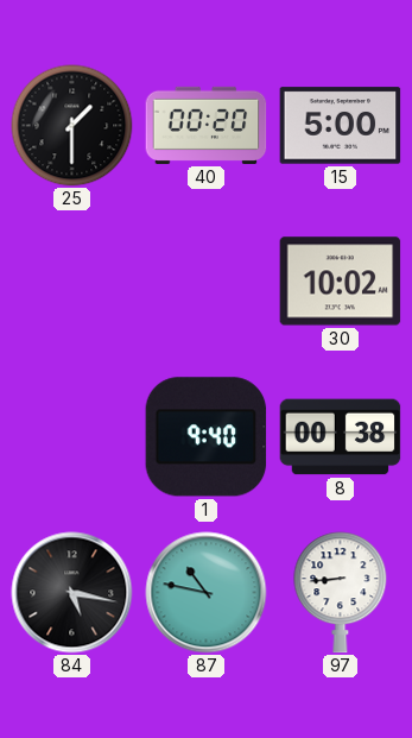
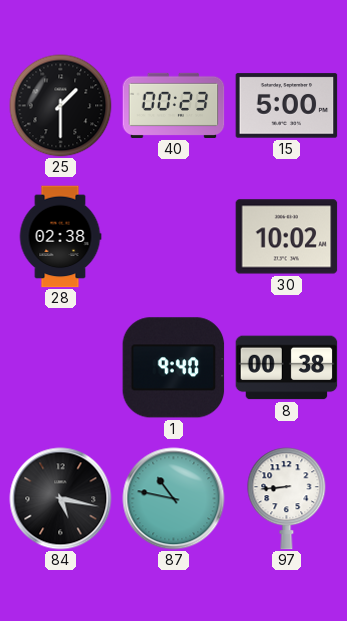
40: 00:20 -> 00:23 (174, 105)
28: none -> 02:38 (60, 237)
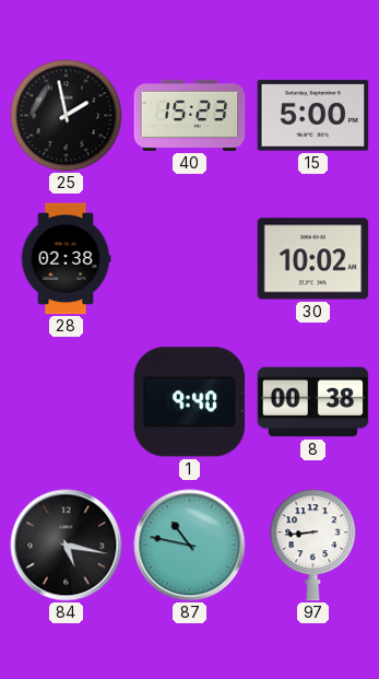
25: 1:30 -> 1:58 (67, 116)
40: 00:23 -> 15:23 (190, 115)
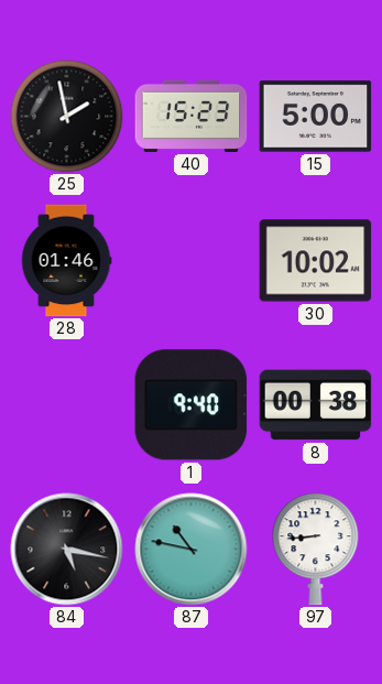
28: 02:38 -> 01:46 (66, 261)
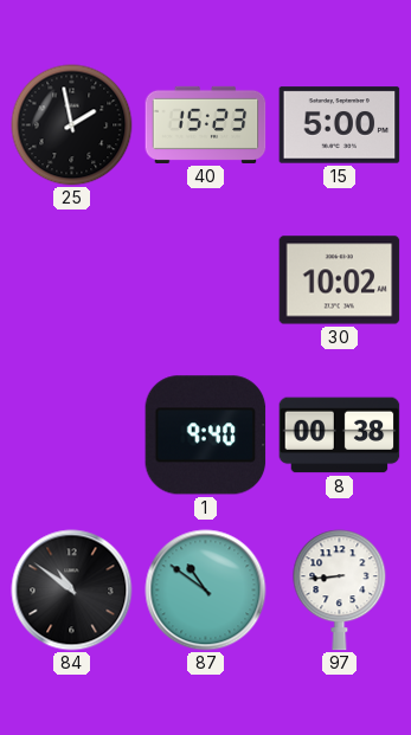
28: 01:46 -> none (66, 261)
84: 5:17 -> 10:51 (72, 591)
87: 10:47 -> 10:51 (206, 591)
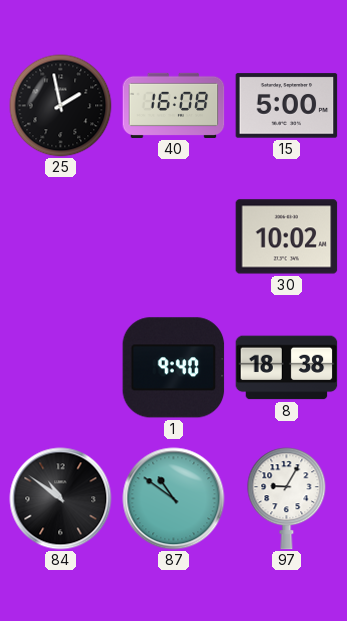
40: 15:23 -> 16:08 (174, 105)
8: 00:38 -> 18:38 (287, 368)
97: 8:44 -> 9:05 (287, 499)
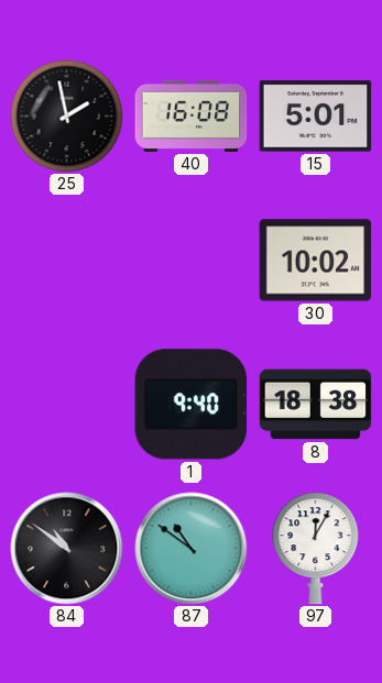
15: 5:00 -> 5:01 (316, 117)
97: 9:05 -> 12:05 (316, 549)
